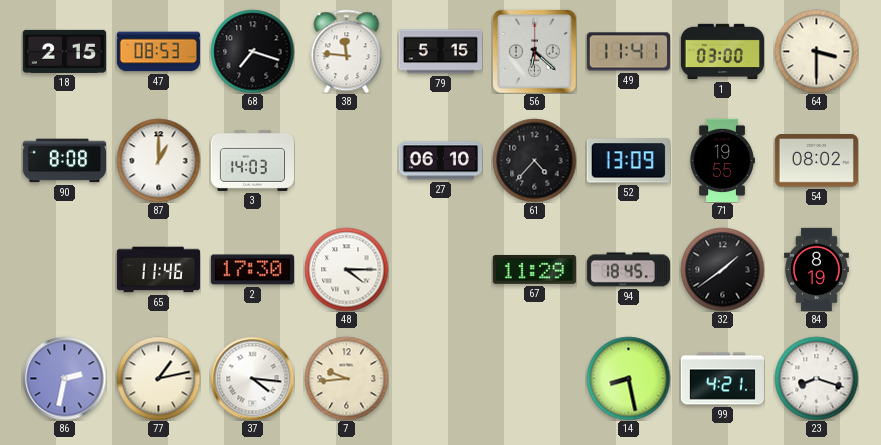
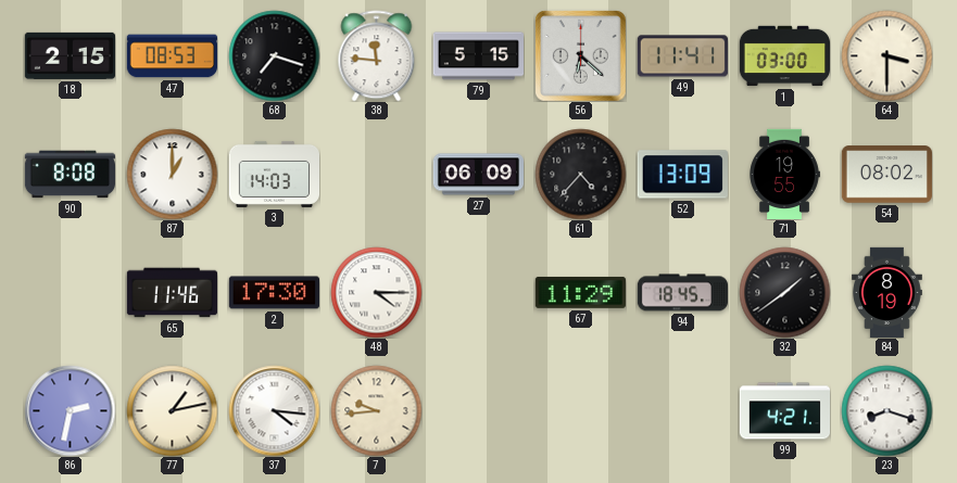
27: 06:10 -> 06:09 (478, 175)
14: 8:28 -> none (628, 378)
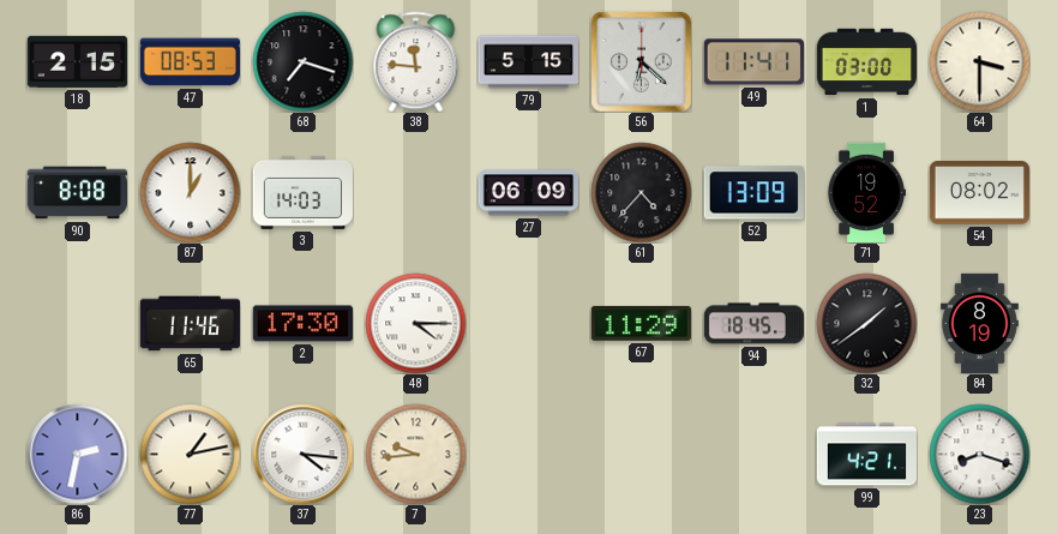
71: 19:55 -> 19:52 (866, 192)
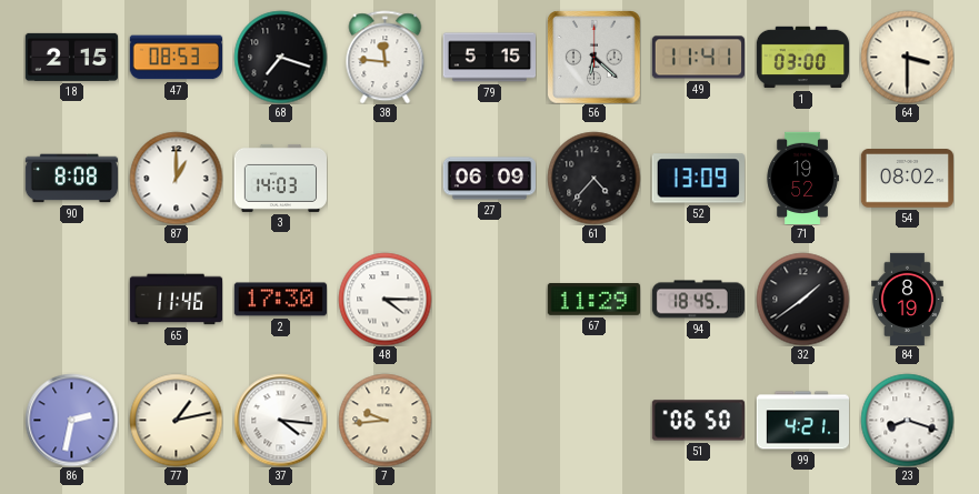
51: none -> 06:50 (698, 421)
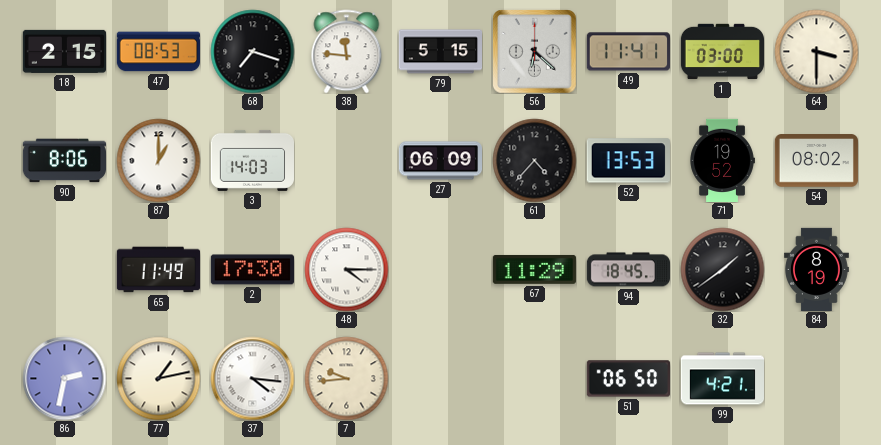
90: 8:08 -> 8:06 (64, 161)
52: 13:09 -> 13:53 (628, 161)
65: 11:46 -> 11:49 (158, 270)
23: 8:18 -> none (907, 420)
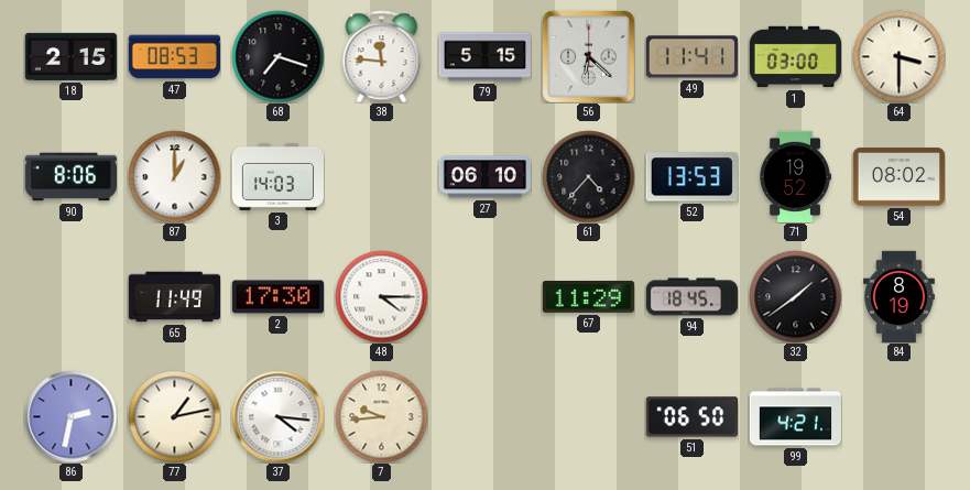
27: 06:09 -> 06:10 (484, 177)
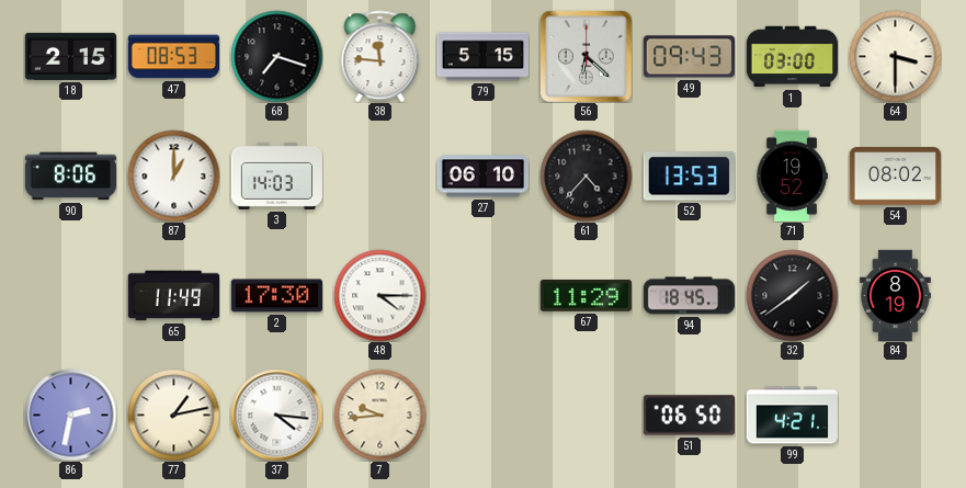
49: 11:41 -> 09:43 (689, 57)
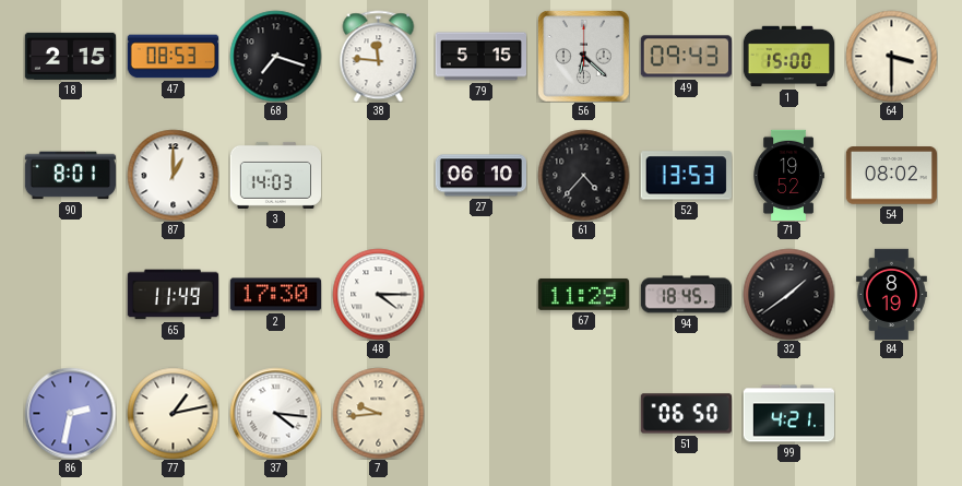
1: 03:00 -> 15:00 (788, 57)
90: 8:06 -> 8:01 (70, 176)
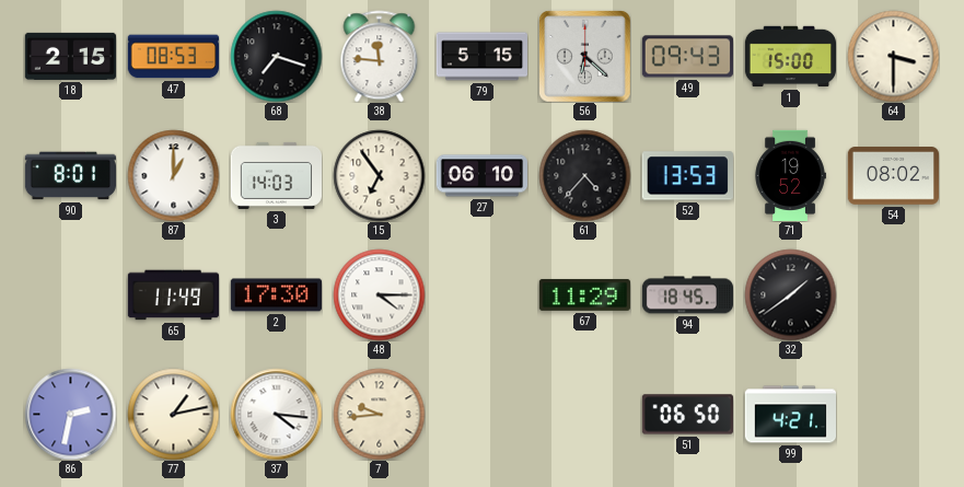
15: none -> 6:54 (379, 175)
84: 8:19 -> none (891, 294)
